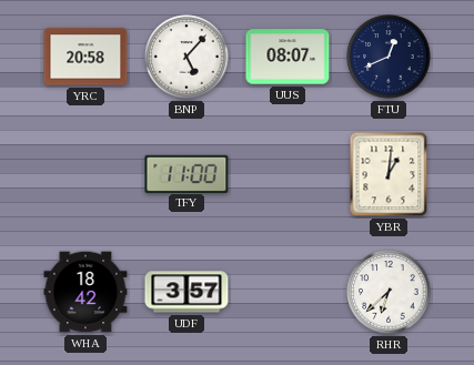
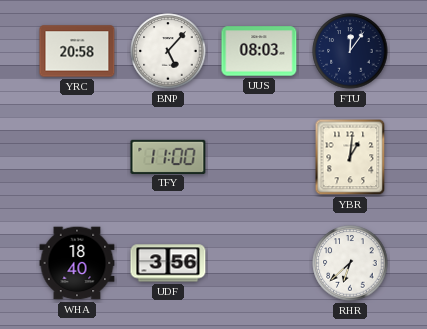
UUS: 08:07 -> 08:03 (259, 51)
FTU: 12:41 -> 12:06 (350, 51)
WHA: 18:42 -> 18:40 (77, 263)
UDF: 3:57 -> 3:56 (168, 263)
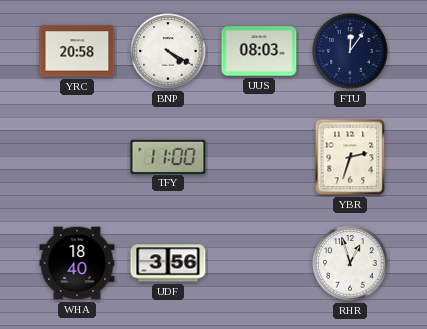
BNP: 5:07 -> 4:20 (168, 51)
YBR: 1:01 -> 2:33 (350, 157)
RHR: 6:38 -> 12:57 (350, 263)
